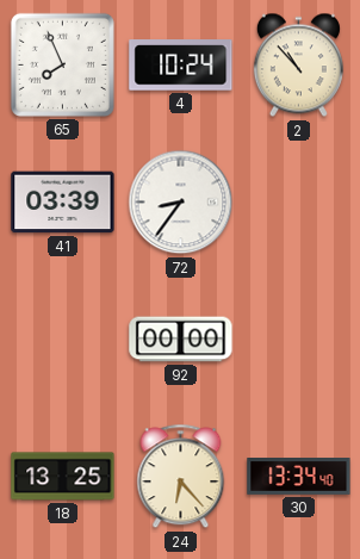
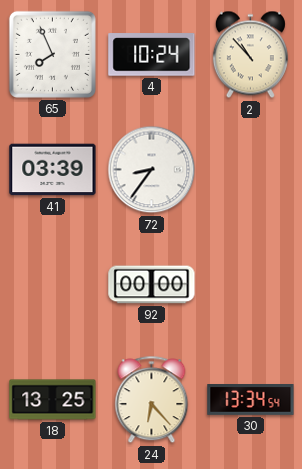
30: 13:34:40 -> 13:34:54 (251, 400)
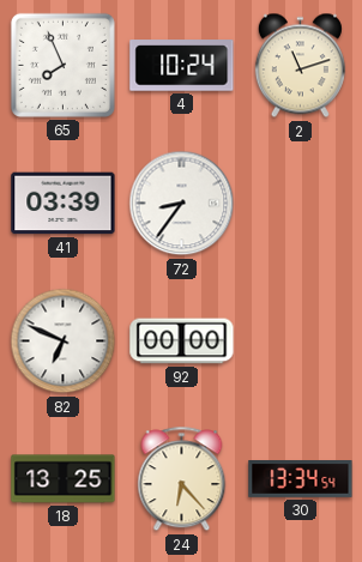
2: 10:53 -> 11:12 (300, 66)
82: none -> 6:49 (64, 342)
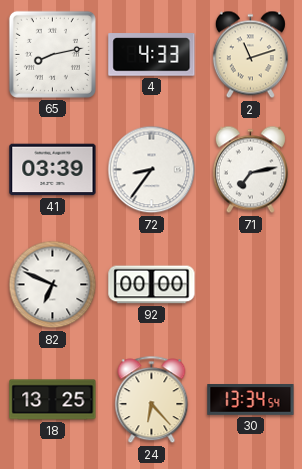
65: 7:56 -> 8:13 (52, 54)
4: 10:24 -> 4:33 (152, 55)
71: none -> 7:13 (250, 170)
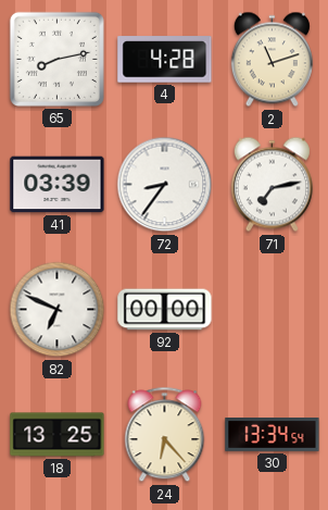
4: 4:33 -> 4:28 (165, 60)
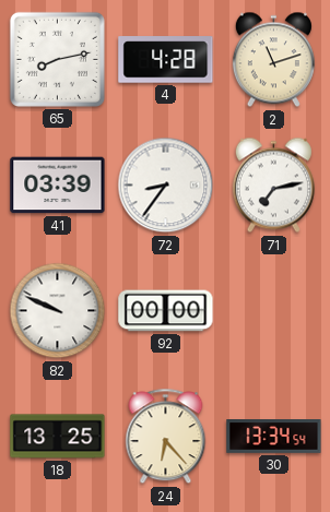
82: 6:49 -> 9:49 (58, 311)
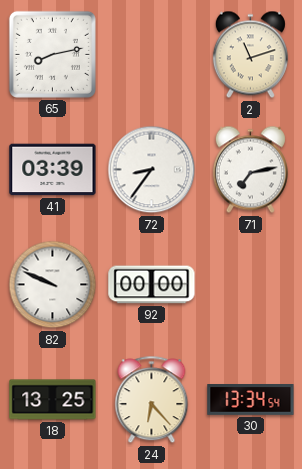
4: 4:28 -> none (166, 60)
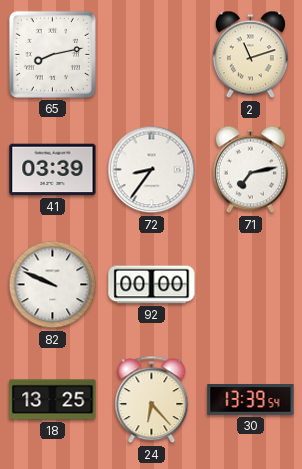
30: 13:34 -> 13:39 (251, 400)
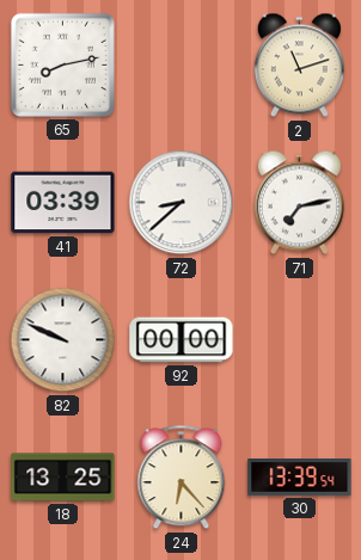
72: 8:36 -> 8:38 (182, 203)
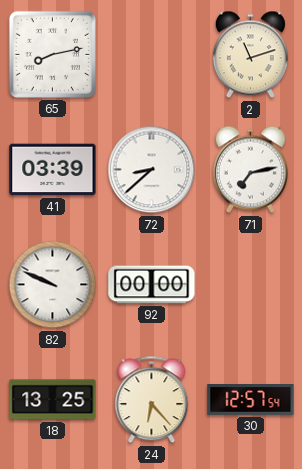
30: 13:39 -> 12:57 (251, 400)
